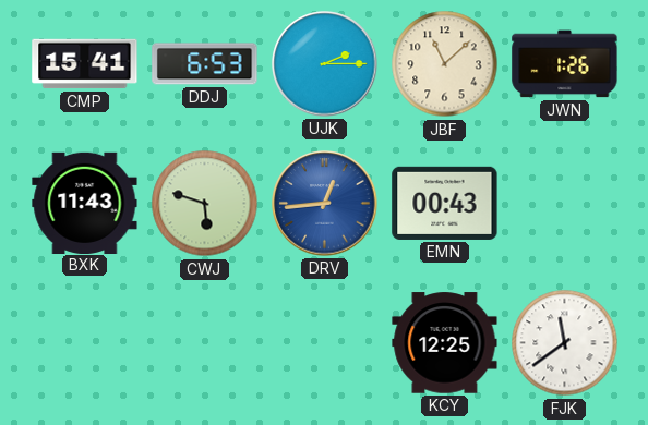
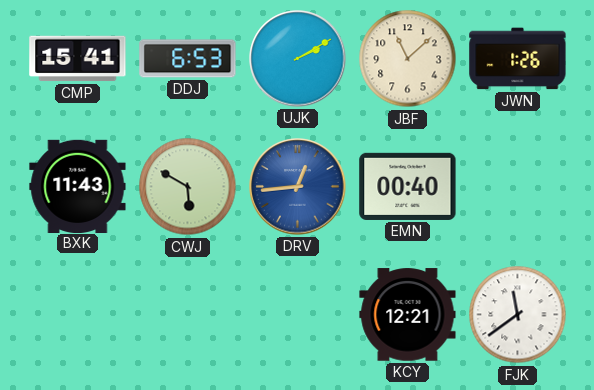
UJK: 2:15 -> 2:10 (298, 59)
CWJ: 5:48 -> 5:50 (188, 187)
EMN: 00:43 -> 00:40 (408, 186)
KCY: 12:25 -> 12:21 (408, 315)
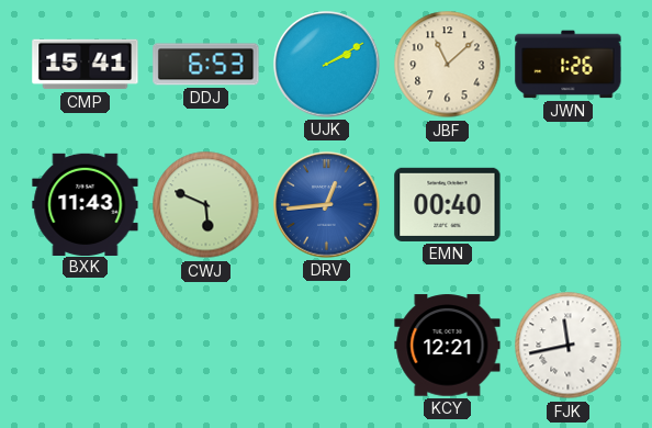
CWJ: 5:50 -> 5:49 (206, 205)
FJK: 11:39 -> 11:43 (569, 346)
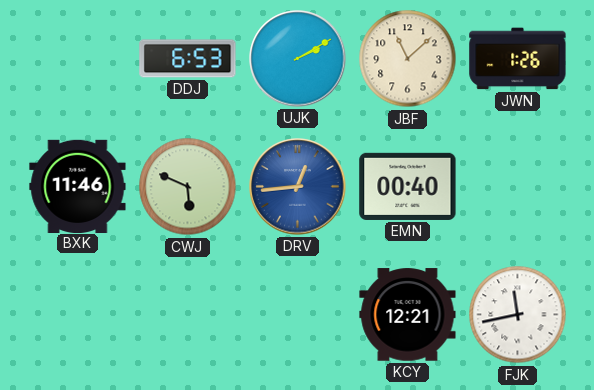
CMP: 15:41 -> none (86, 65)
BXK: 11:43 -> 11:46 (78, 186)
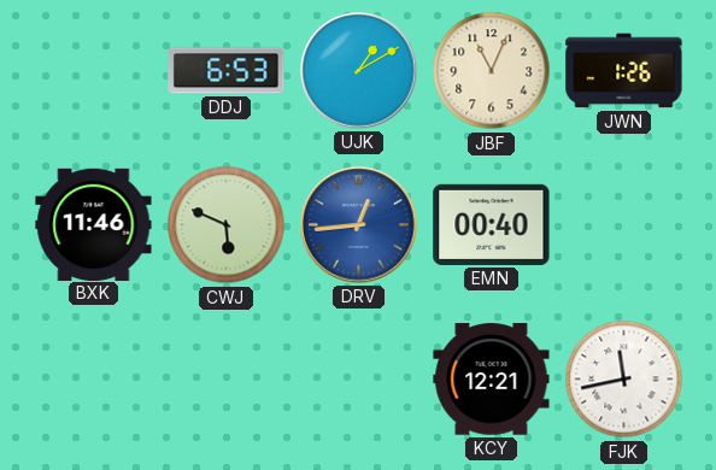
UJK: 2:10 -> 1:10 (359, 71)
JBF: 11:08 -> 11:04 (492, 71)
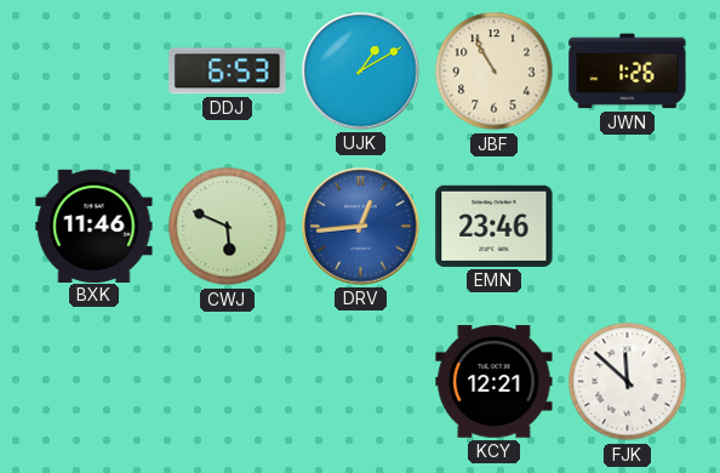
JBF: 11:04 -> 10:55 (495, 72)
EMN: 00:40 -> 23:46 (495, 226)
FJK: 11:43 -> 11:52 (628, 382)
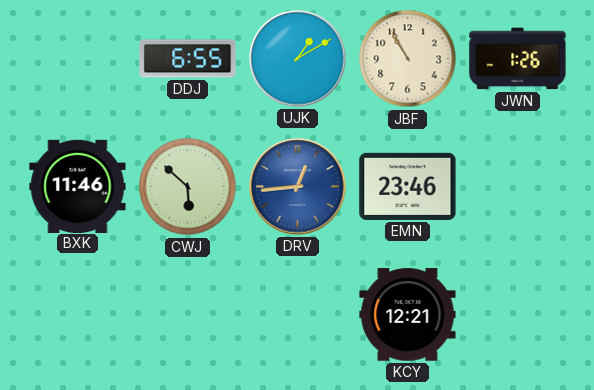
DDJ: 6:53 -> 6:55 (188, 59)
CWJ: 5:49 -> 5:52 (188, 187)
FJK: 11:52 -> none (628, 382)
